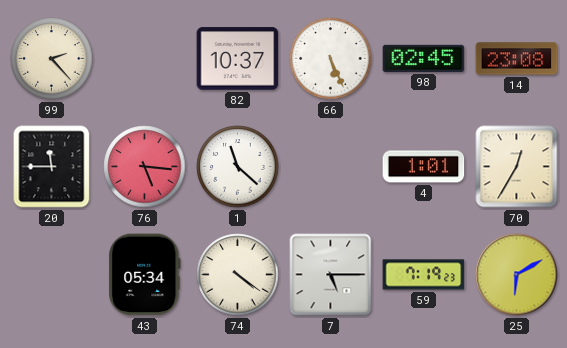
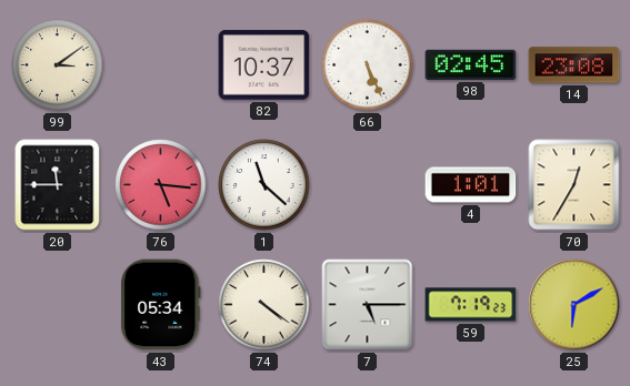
99: 2:23 -> 3:09 (58, 65)
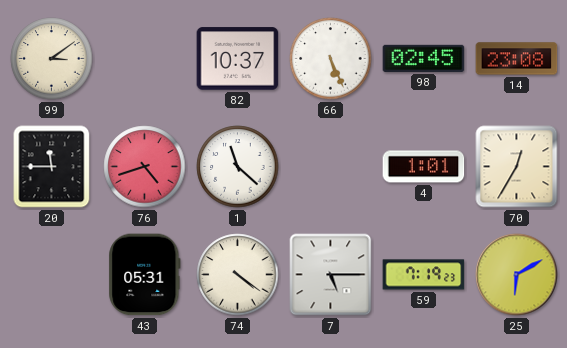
76: 5:16 -> 4:42 (145, 167)
43: 05:34 -> 05:31 (145, 275)
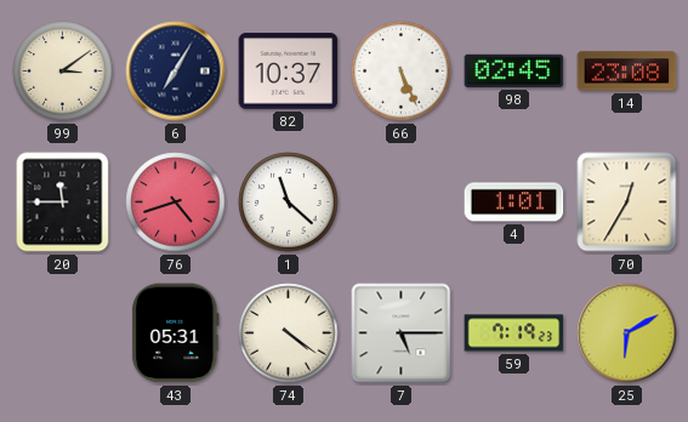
6: none -> 7:05 (176, 72)
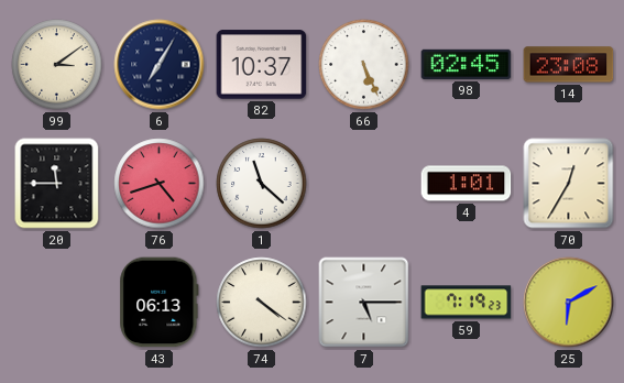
43: 05:31 -> 06:13 (160, 303)
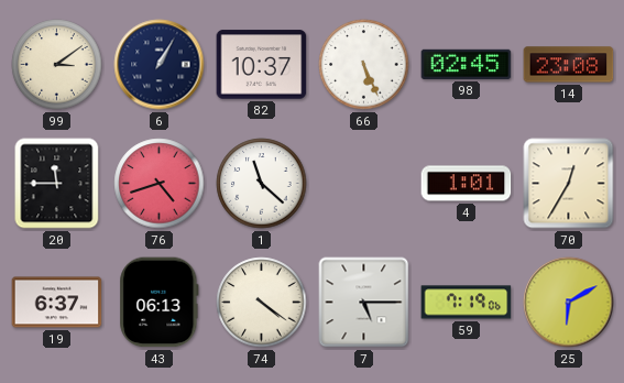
6: 7:05 -> 1:05 (160, 65)
19: none -> 6:37 (57, 303)
59: 7:19:23 -> 7:19:06 (467, 303)
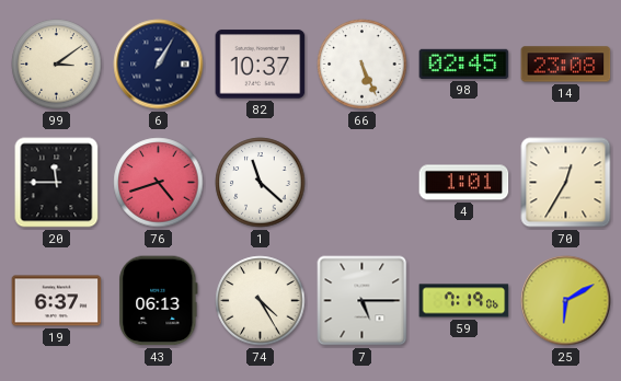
74: 4:21 -> 4:25 (261, 301)
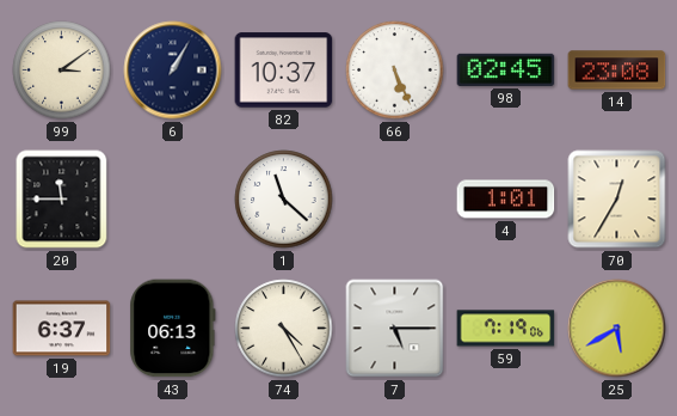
76: 4:42 -> none (159, 183)
25: 6:10 -> 5:40 (617, 329)
